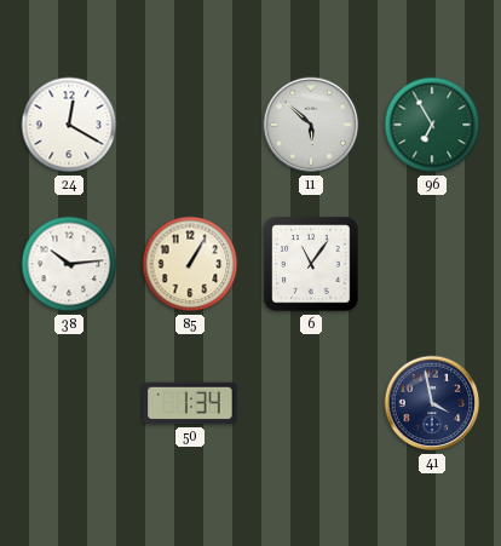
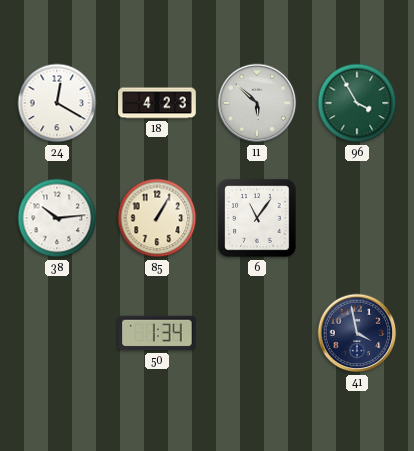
18: none -> 4:23 (157, 103)
96: 6:55 -> 3:55 (357, 103)
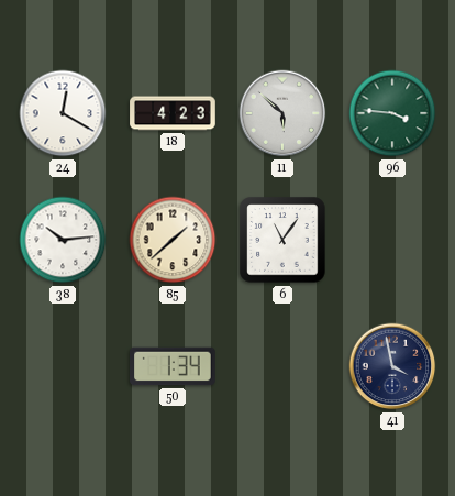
96: 3:55 -> 3:46 (392, 113)
85: 1:05 -> 1:38 (173, 240)
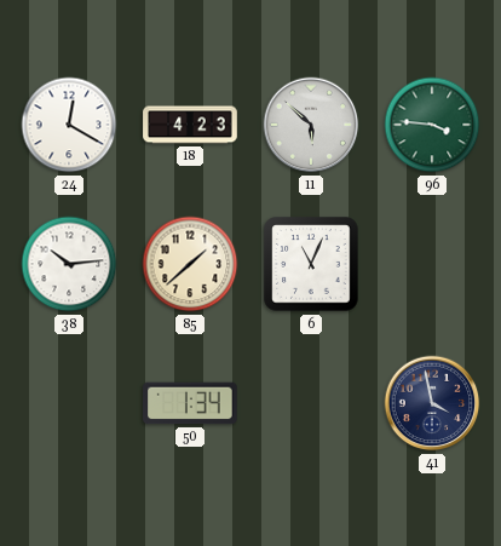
6: 11:06 -> 11:04 (311, 264)
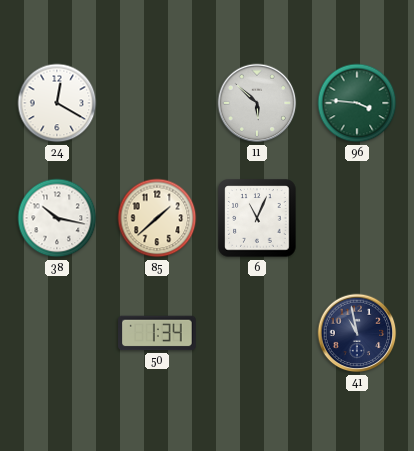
18: 4:23 -> none (190, 125)
38: 10:14 -> 10:17 (57, 218)
41: 3:58 -> 10:58 (357, 333)
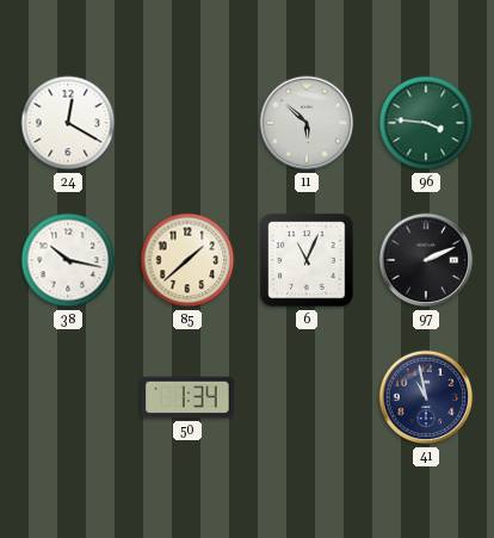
97: none -> 2:11 (426, 260)
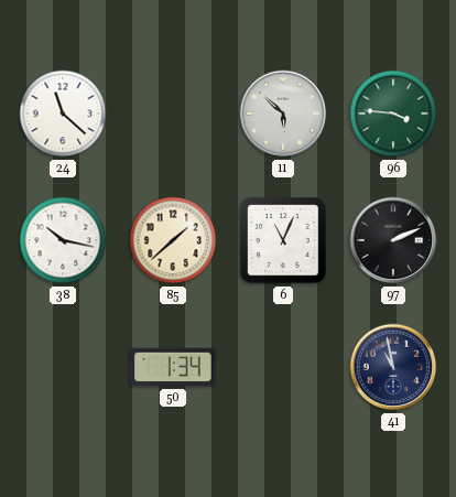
24: 12:20 -> 11:22 (63, 114)
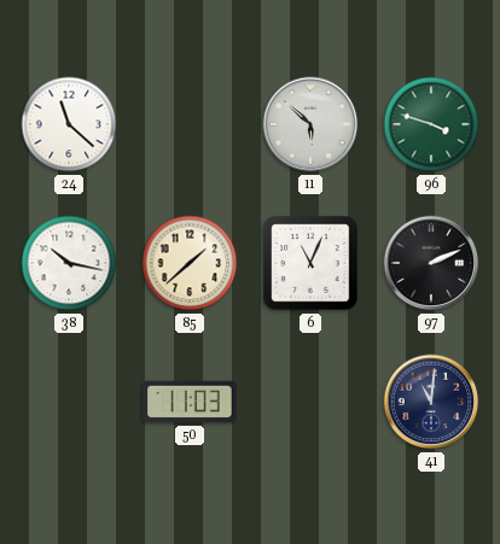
96: 3:46 -> 3:48 (431, 124)
50: 1:34 -> 11:03 (190, 402)
41: 10:58 -> 11:01 (431, 402)
